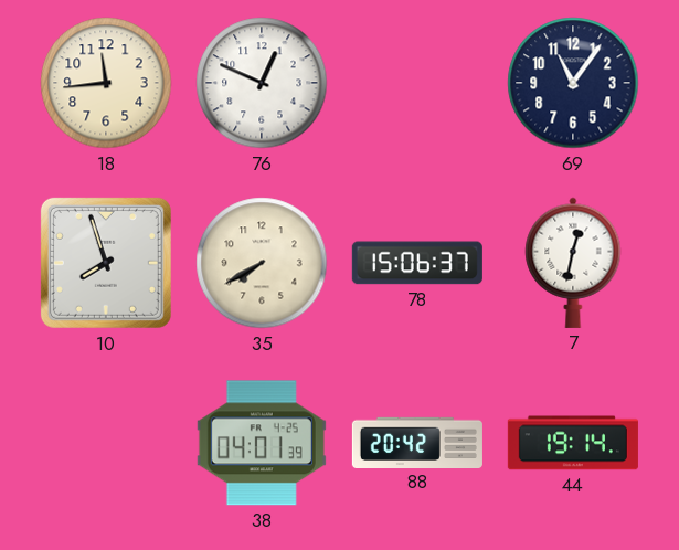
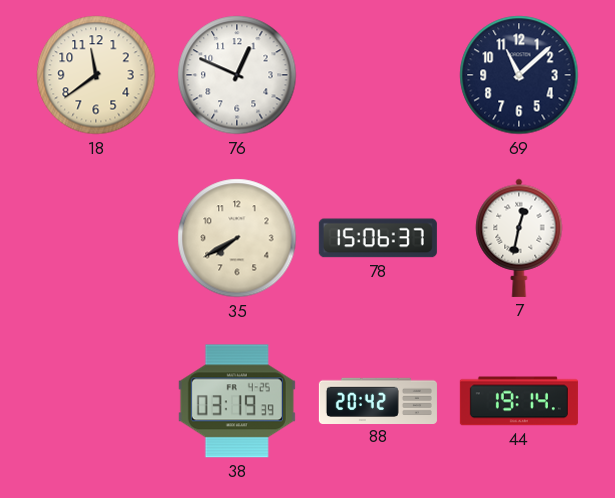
18: 11:44 -> 11:39 (96, 75)
69: 11:06 -> 11:08 (519, 75)
10: 7:57 -> none (106, 263)
38: 04:01 -> 03:19 (237, 401)
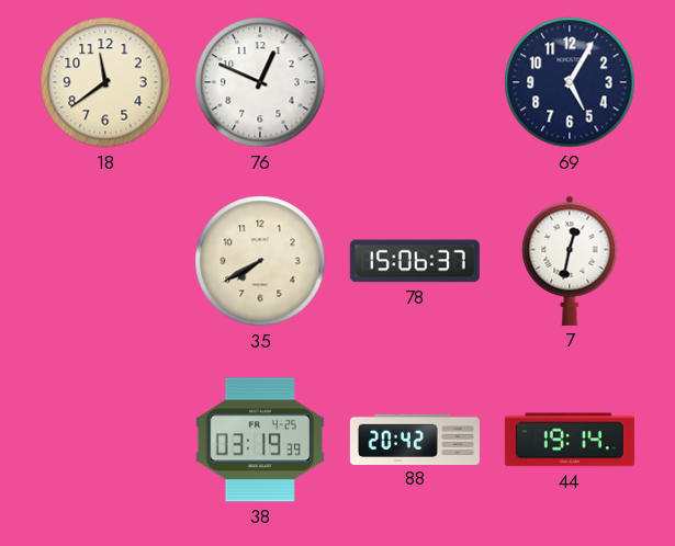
69: 11:08 -> 5:05 (570, 82)
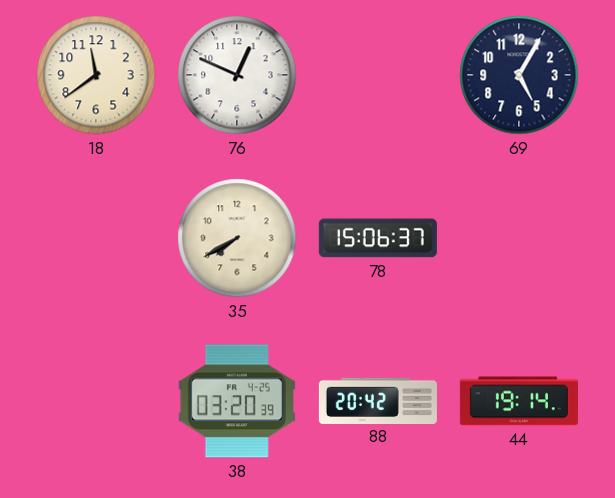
7: 12:32 -> none (570, 261)
38: 03:19 -> 03:20 (237, 401)
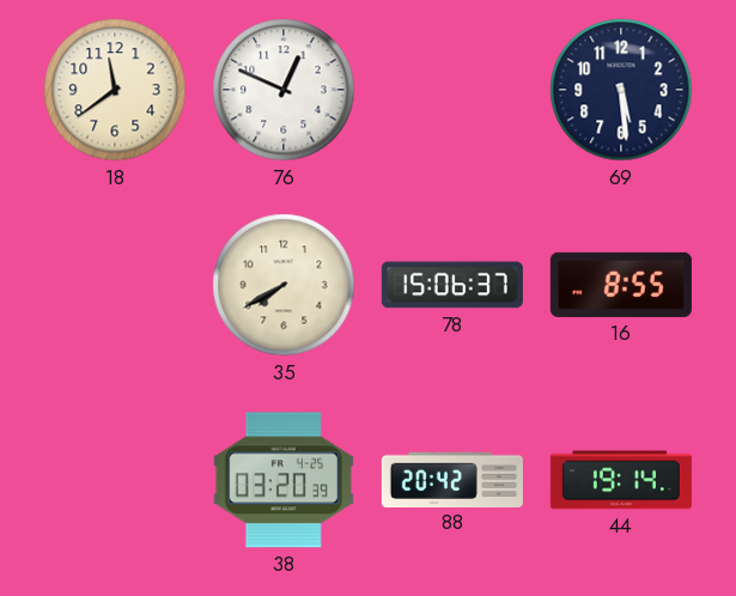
69: 5:05 -> 5:29 (621, 90)
16: none -> 8:55 (621, 285)
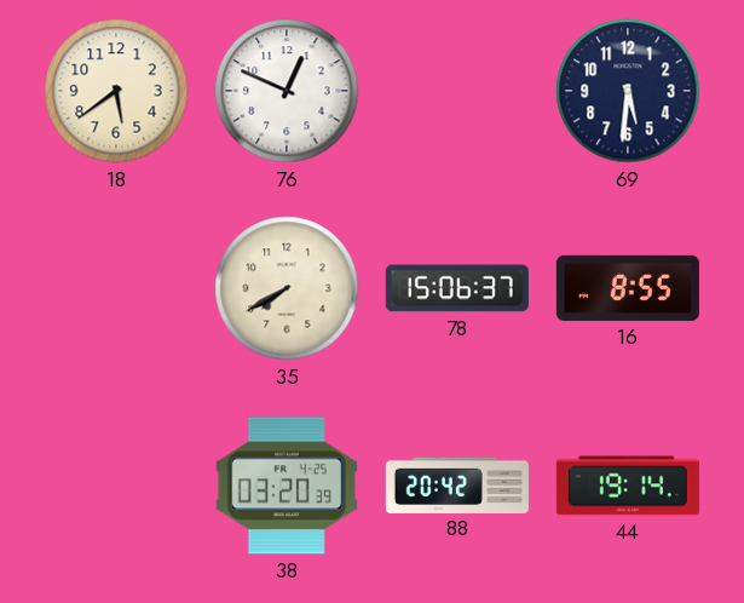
18: 11:39 -> 5:39 (116, 91)
69: 5:29 -> 5:31 (628, 91)
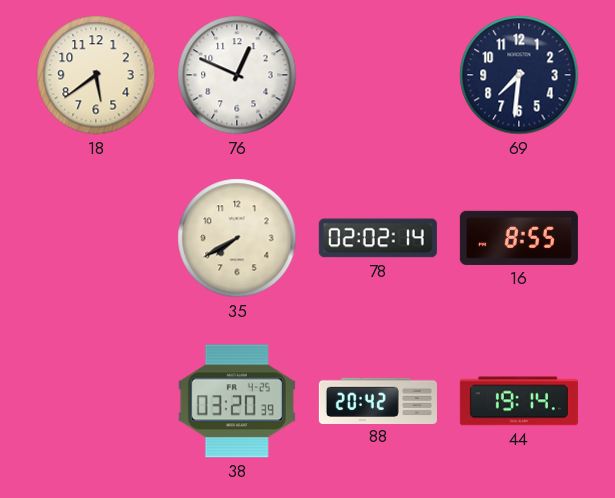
69: 5:31 -> 7:31 (519, 75)
78: 15:06 -> 02:02 (378, 238)
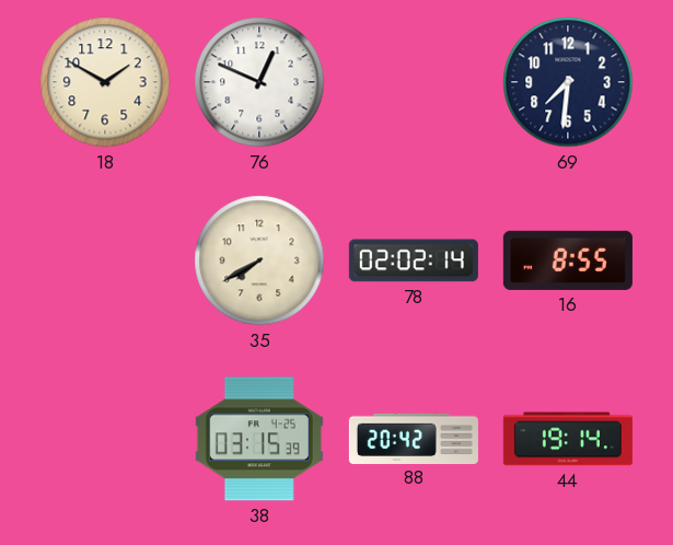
18: 5:39 -> 1:50 (105, 82)
38: 03:20 -> 03:15 (259, 439)
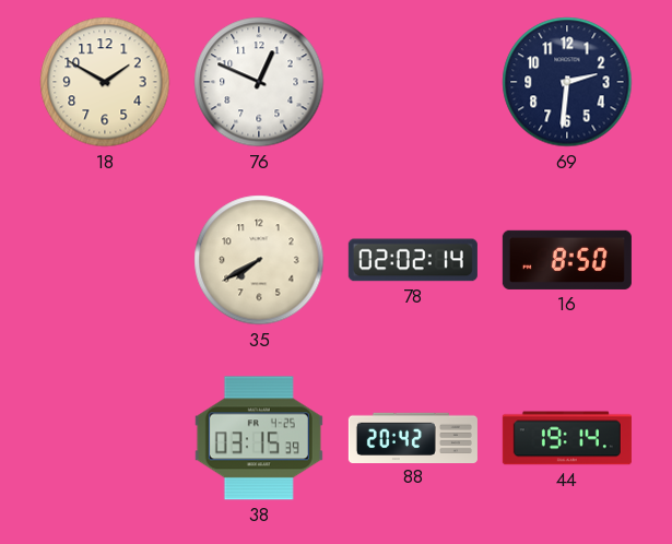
69: 7:31 -> 2:31 (567, 82)
16: 8:55 -> 8:50 (567, 260)
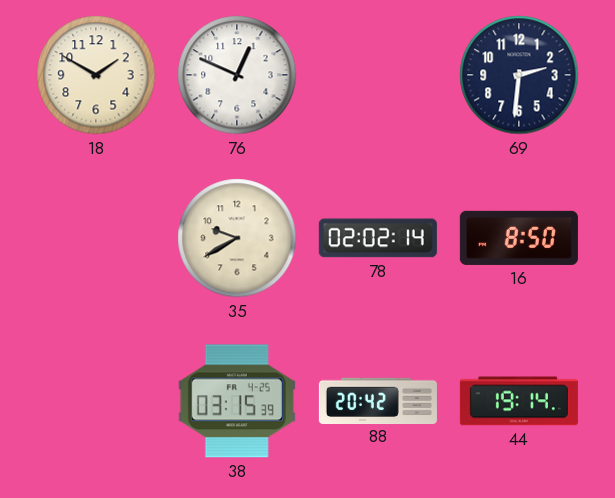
35: 7:40 -> 9:40 (237, 238)
